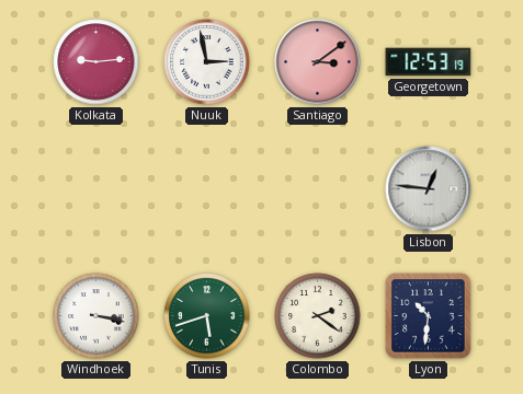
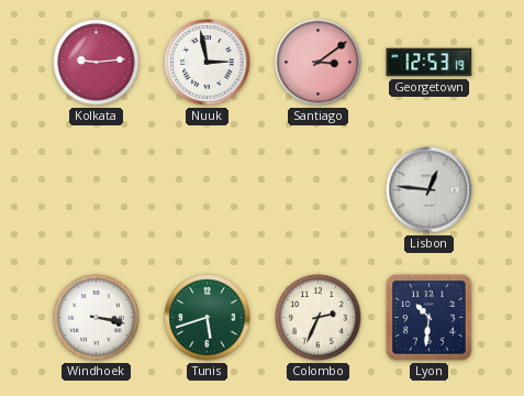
Colombo: 2:21 -> 2:34 (319, 318)
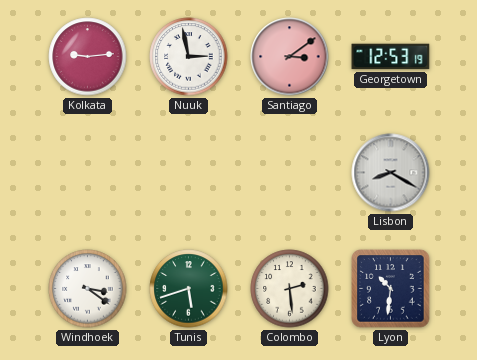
Lisbon: 12:46 -> 8:20 (391, 173)
Windhoek: 3:17 -> 3:21 (88, 289)
Colombo: 2:34 -> 2:29 (290, 289)
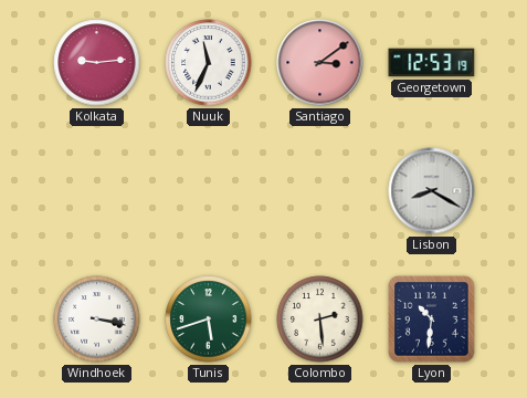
Nuuk: 2:58 -> 11:34 (209, 63)
Windhoek: 3:21 -> 3:17 (97, 320)
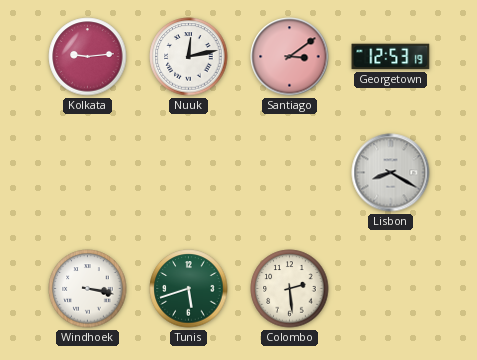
Nuuk: 11:34 -> 12:13 (189, 57)
Lyon: 10:31 -> none (432, 320)
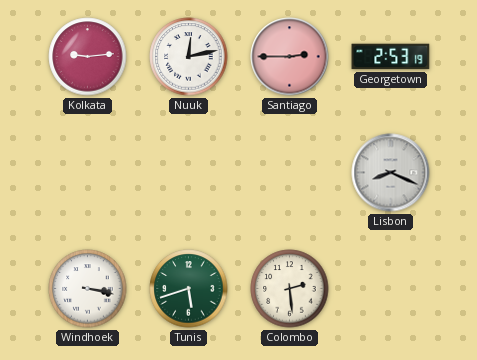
Santiago: 3:09 -> 2:45 (290, 57)
Georgetown: 12:53 -> 2:53 (391, 57)
Lisbon: 8:20 -> 8:19 (391, 173)
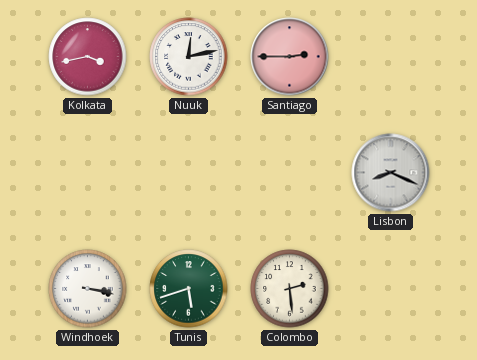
Kolkata: 9:14 -> 3:43 (88, 57)
Georgetown: 2:53 -> none (391, 57)
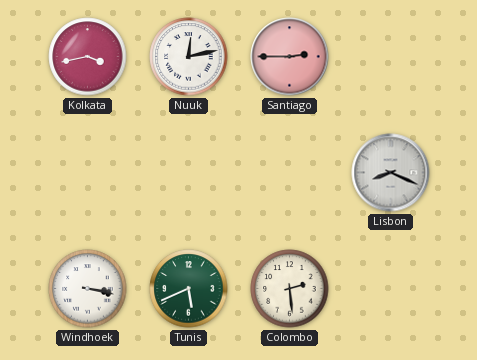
Tunis: 5:42 -> 5:41 (189, 289)
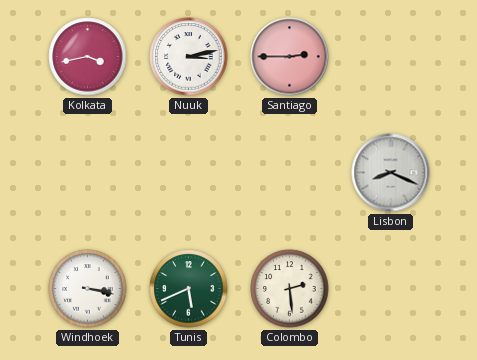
Nuuk: 12:13 -> 3:13 (189, 57)
